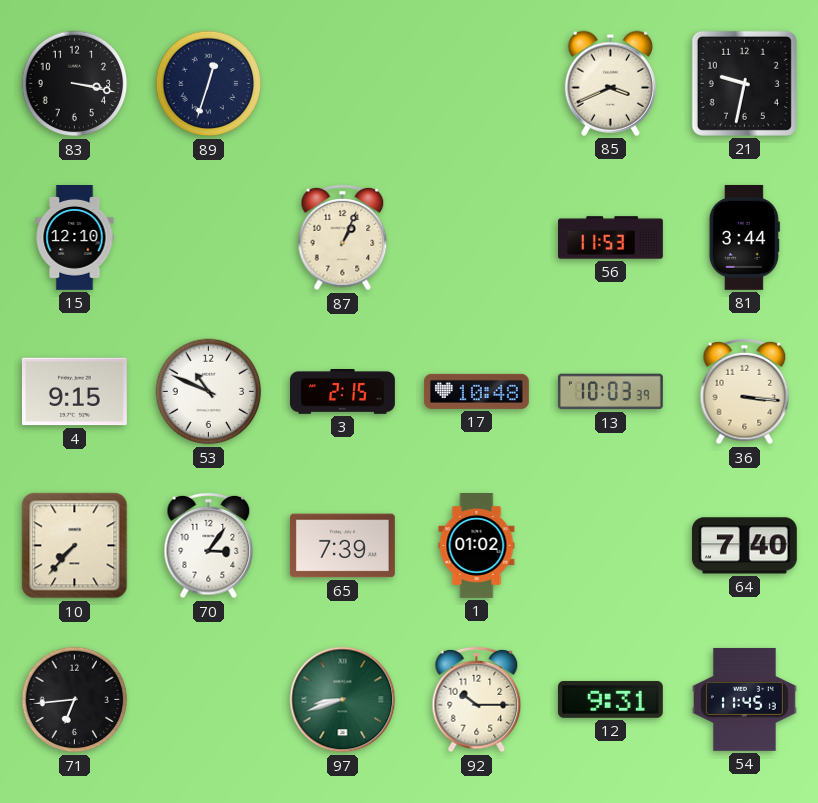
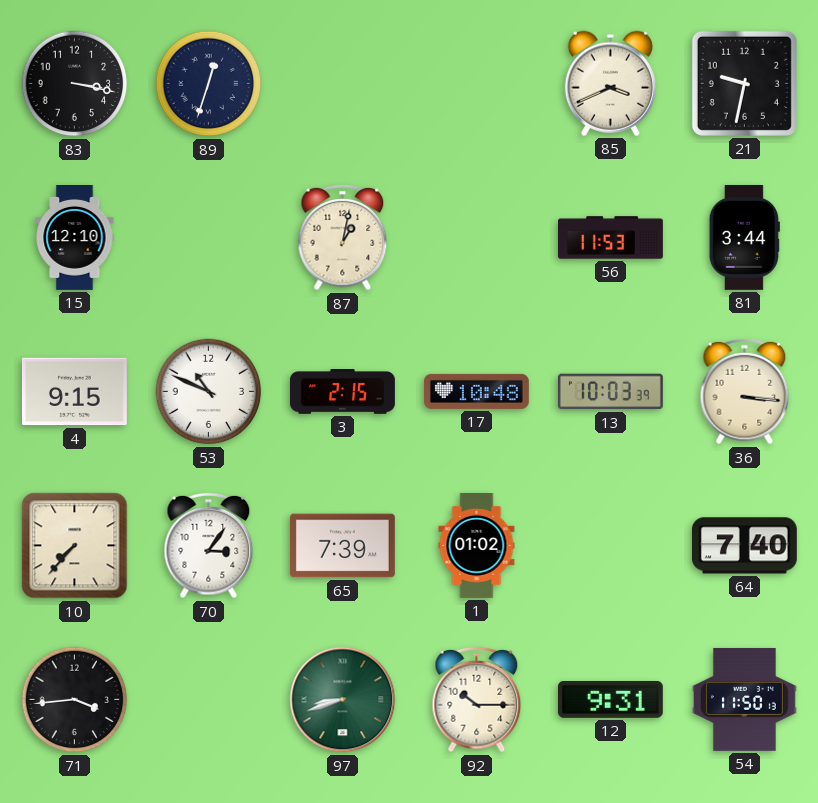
87: 1:04 -> 1:02 (343, 238)
71: 6:44 -> 3:44 (75, 700)
54: 11:45 -> 11:50 (744, 699)
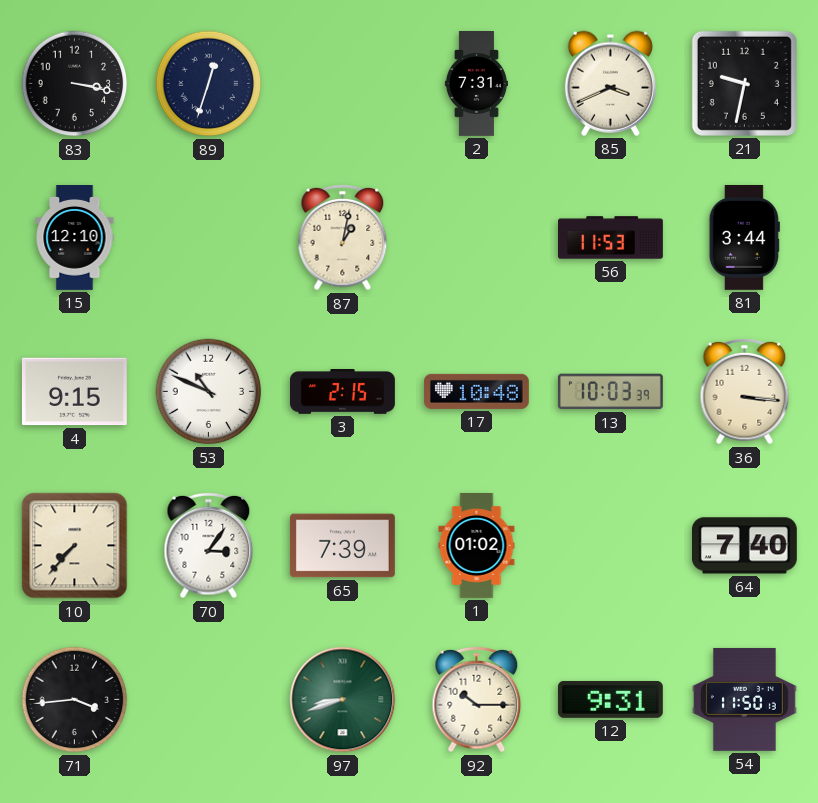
2: none -> 7:31 (476, 84)
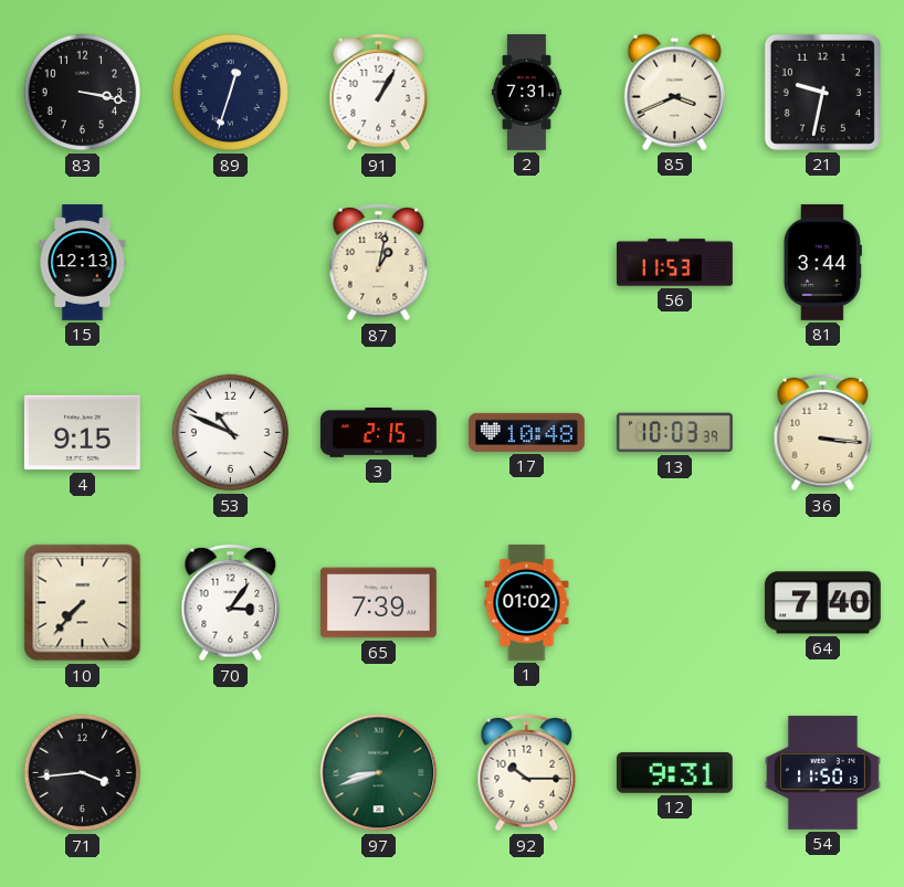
91: none -> 1:05 (379, 93)
15: 12:10 -> 12:13 (83, 263)
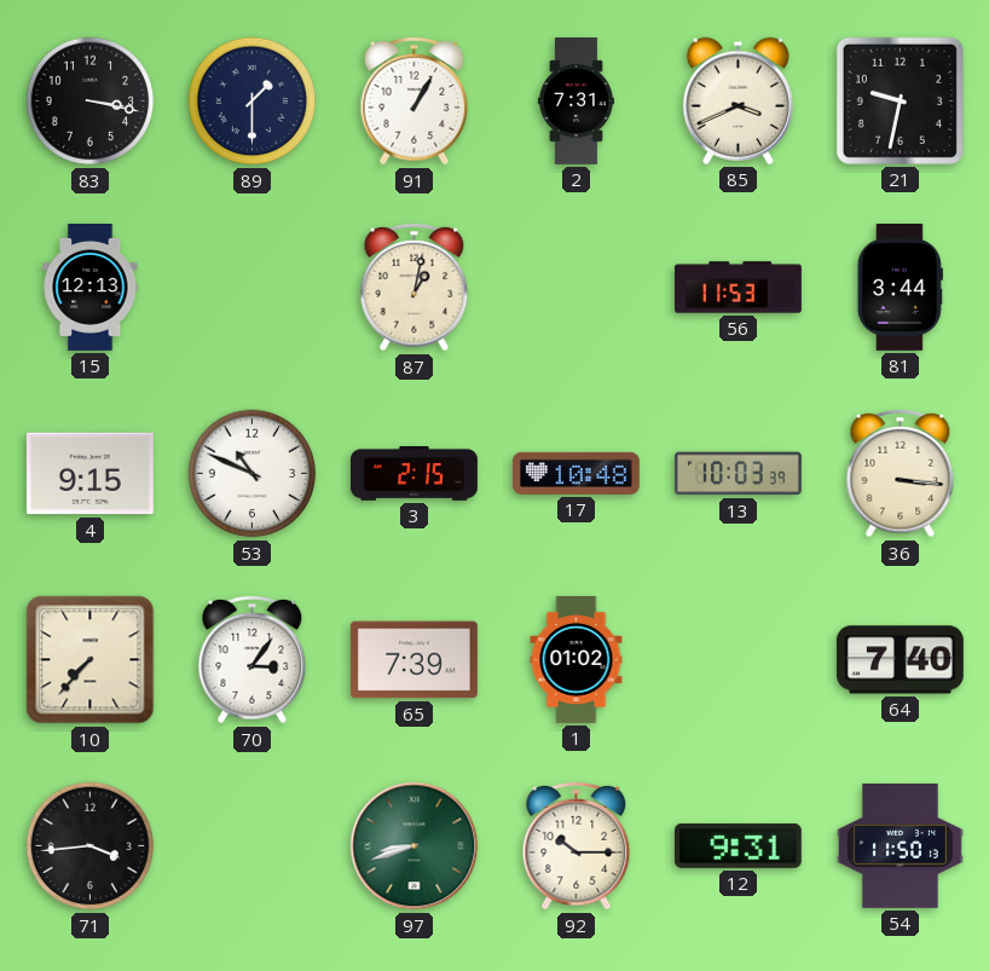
89: 12:33 -> 1:30 (253, 102)
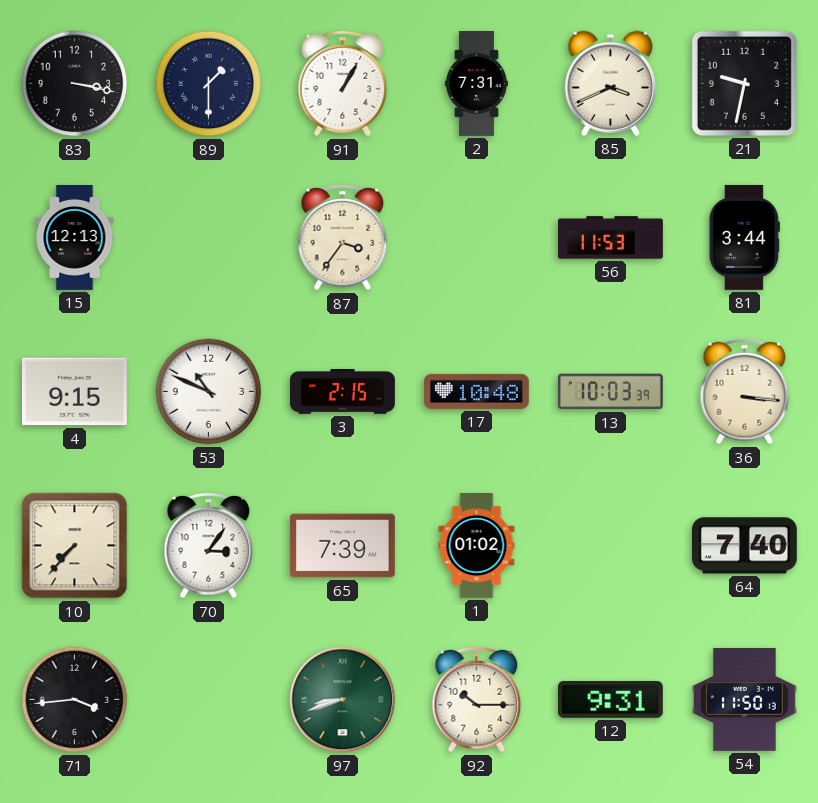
87: 1:02 -> 3:36 (343, 238)
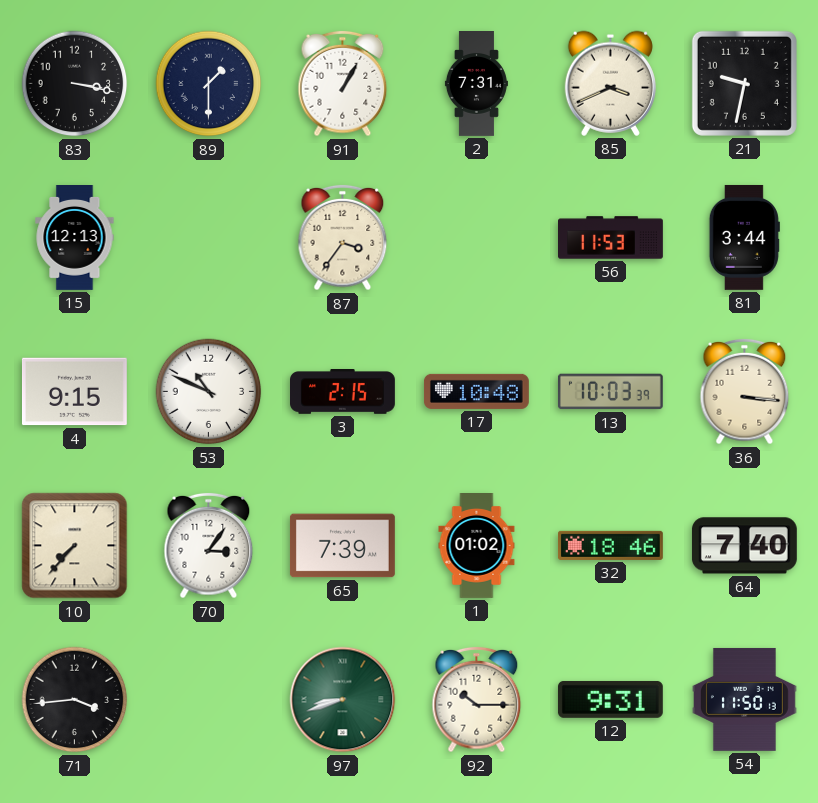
32: none -> 18:46 (611, 545)
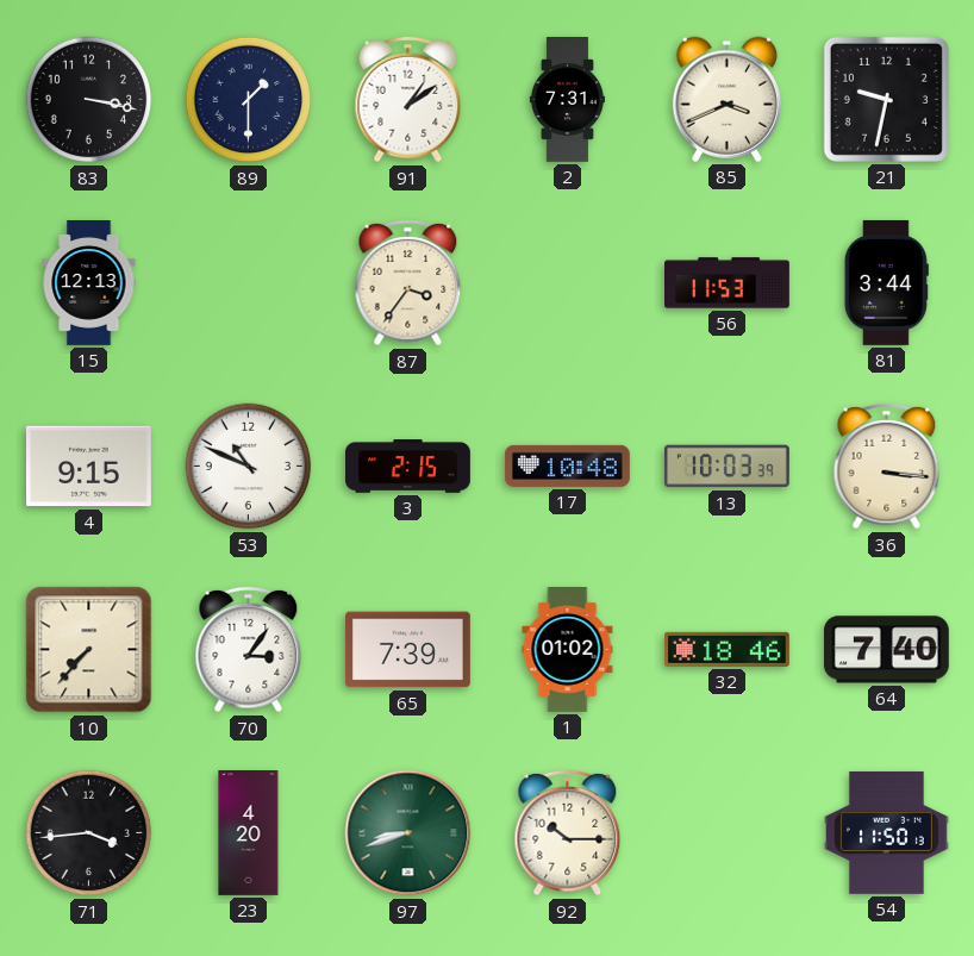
91: 1:05 -> 1:09 (408, 100)
23: none -> 4:20 (249, 833)
12: 9:31 -> none (610, 699)
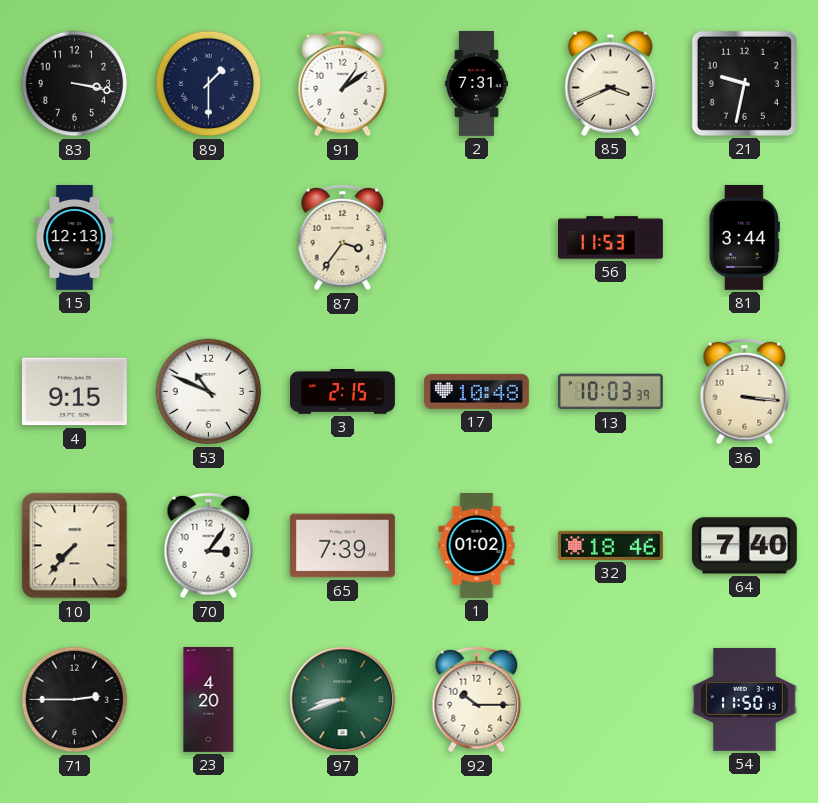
71: 3:44 -> 2:45 (75, 700)
